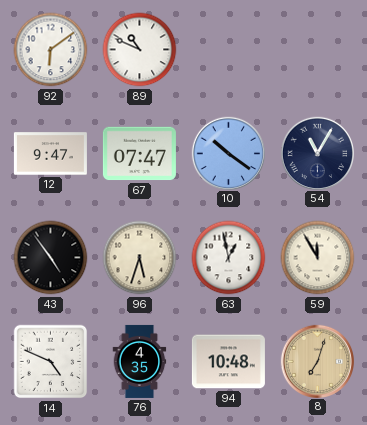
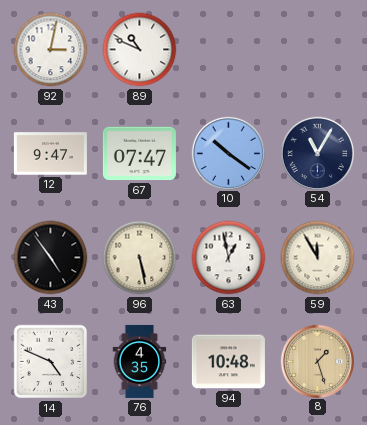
92: 6:09 -> 3:02 (51, 50)
96: 5:33 -> 5:28 (140, 258)
8: 7:03 -> 1:27 (317, 361)
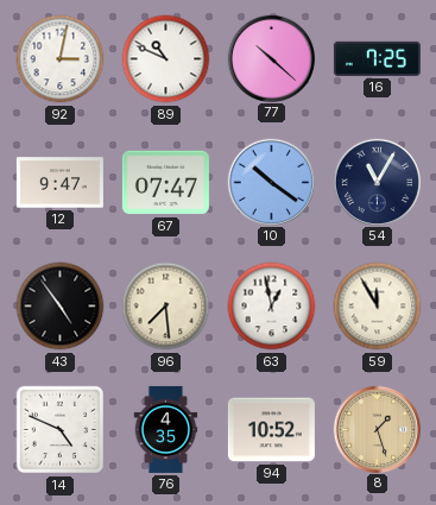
77: none -> 10:22 (271, 58)
16: none -> 7:25 (377, 58)
96: 5:28 -> 7:29 (166, 307)
94: 10:48 -> 10:52 (271, 430)
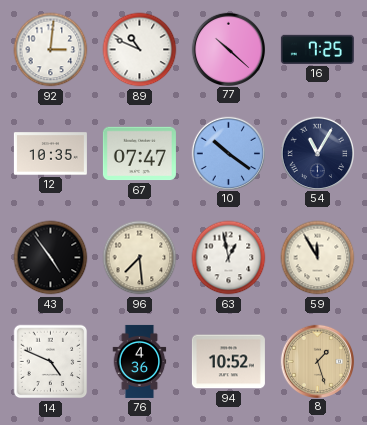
92: 3:02 -> 3:01 (51, 50)
12: 9:47 -> 10:35 (50, 154)
76: 4:35 -> 4:36 (140, 361)
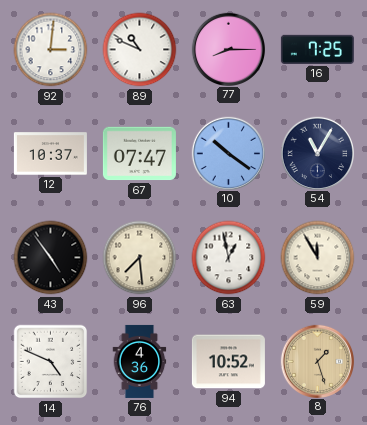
77: 10:22 -> 8:15 (228, 49)
12: 10:35 -> 10:37 (50, 154)
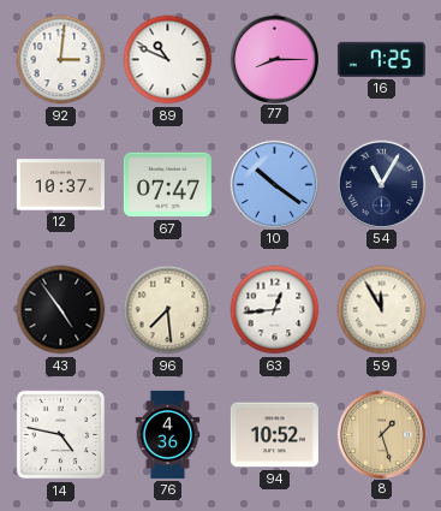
63: 12:58 -> 12:44 (275, 310)
14: 4:49 -> 4:47 (61, 435)
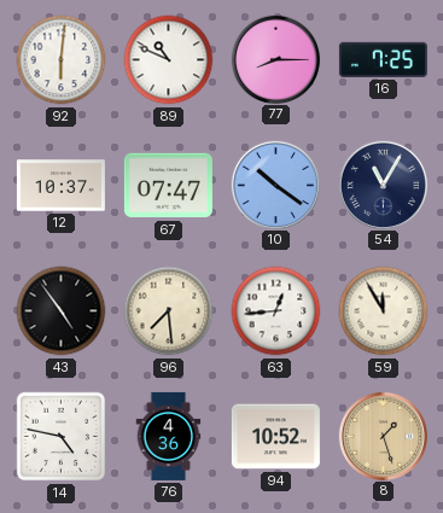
92: 3:01 -> 6:01 (62, 60)
